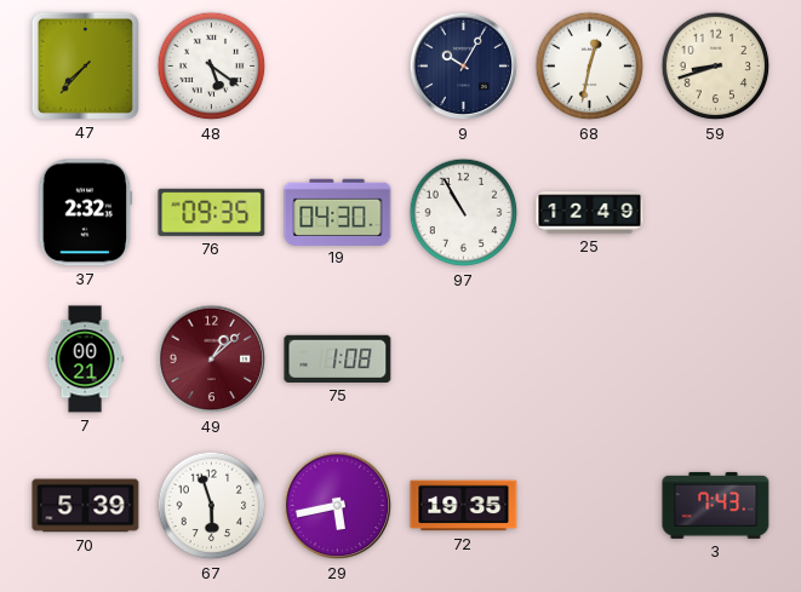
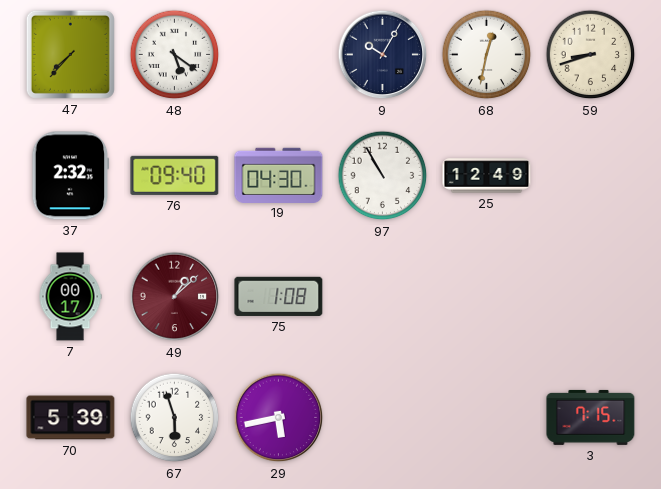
76: 09:35 -> 09:40 (175, 175)
7: 00:21 -> 00:17 (70, 297)
72: 19:35 -> none (464, 506)
3: 7:43 -> 7:15 (591, 417)
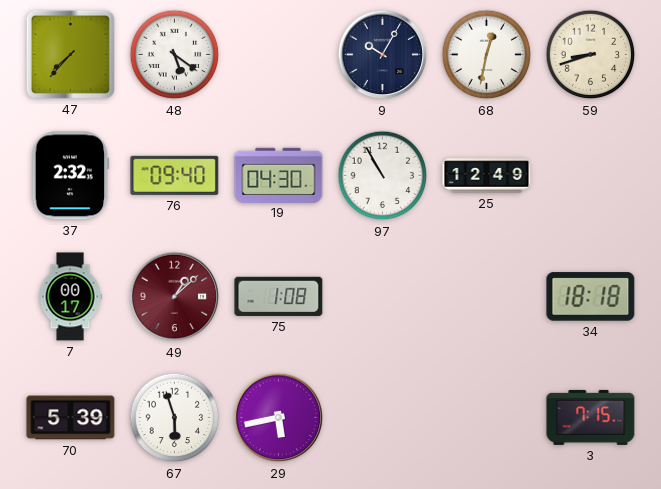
34: none -> 18:18 (591, 297)
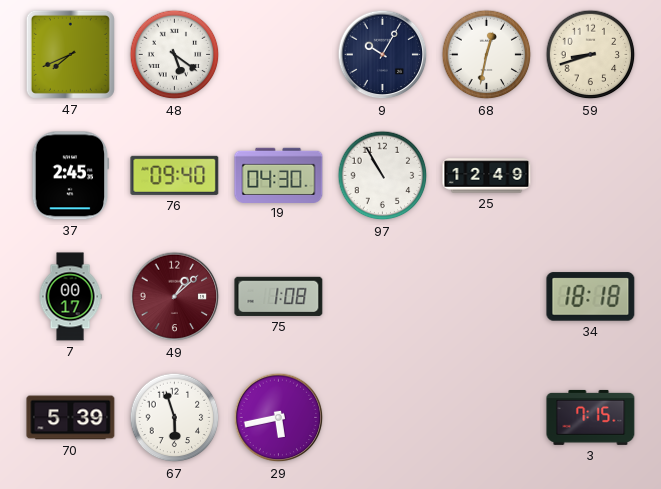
47: 7:37 -> 7:41 (70, 54)
37: 2:32 -> 2:45 (71, 176)
